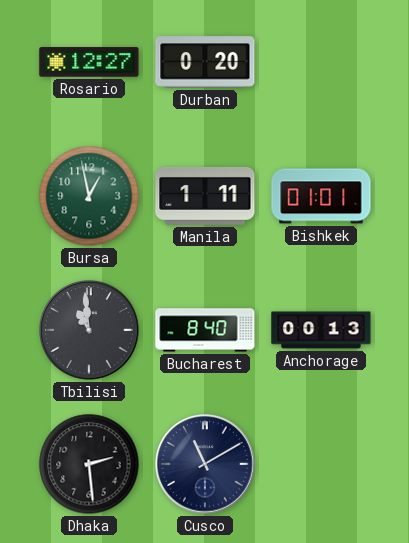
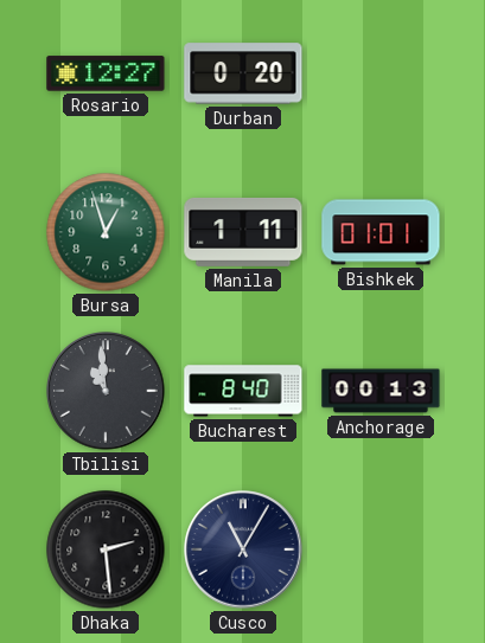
Bursa: 12:58 -> 12:57 (106, 232)
Cusco: 11:10 -> 11:05 (243, 549)
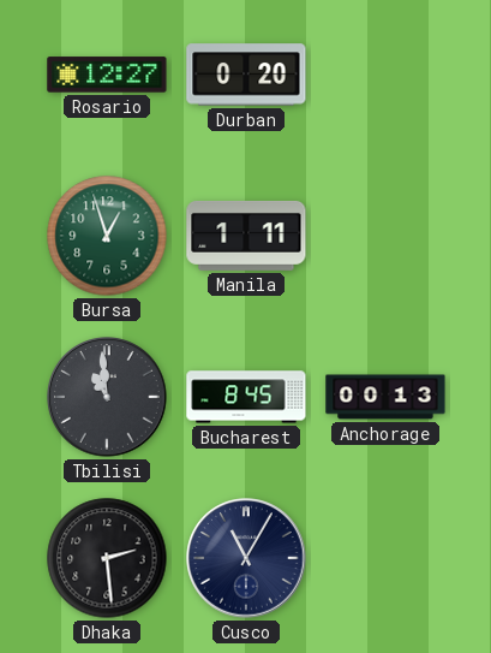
Bishkek: 01:01 -> none (381, 232)
Bucharest: 8:40 -> 8:45 (246, 397)
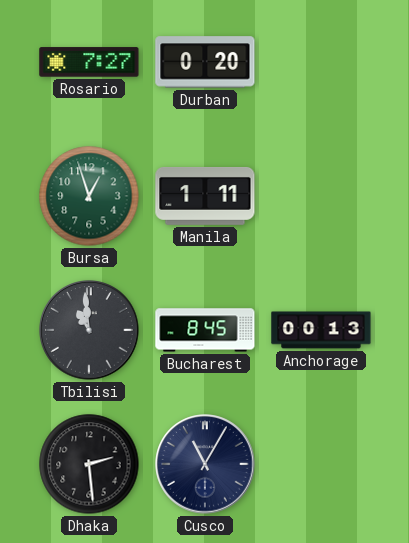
Rosario: 12:27 -> 7:27 (89, 62)
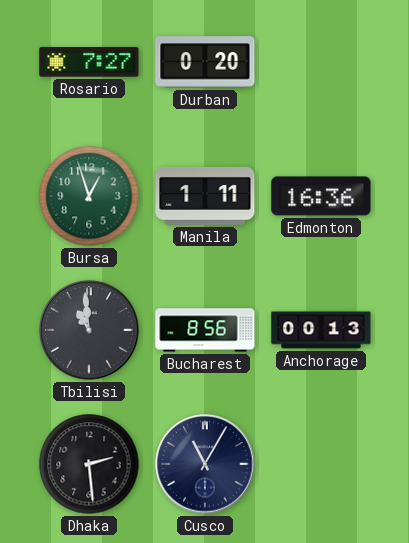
Edmonton: none -> 16:36 (321, 196)
Bucharest: 8:45 -> 8:56 (205, 330)
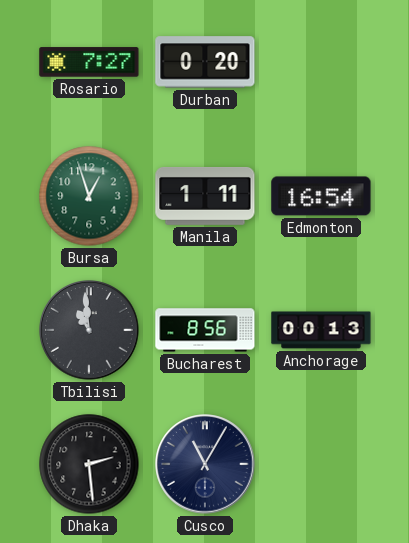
Edmonton: 16:36 -> 16:54 (321, 196)
